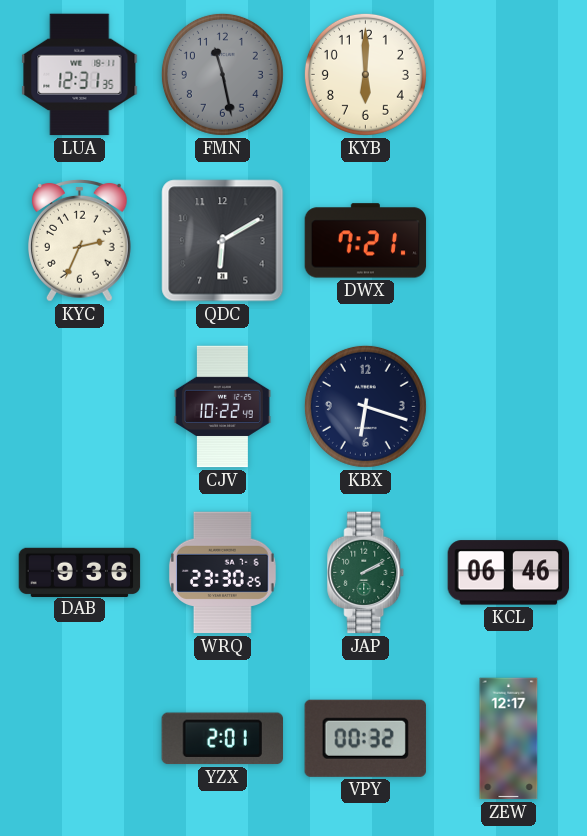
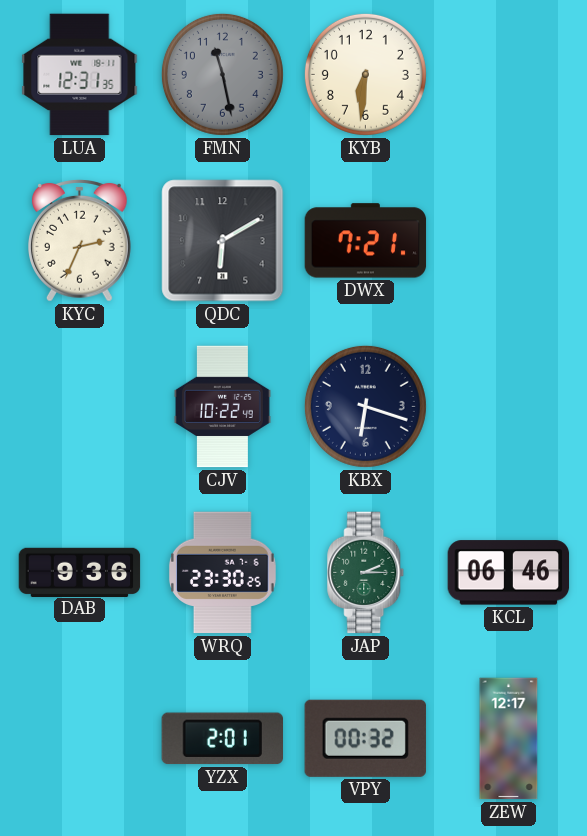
KYB: 6:00 -> 6:31 (365, 74)
JAP: 2:10 -> 2:15 (366, 573)
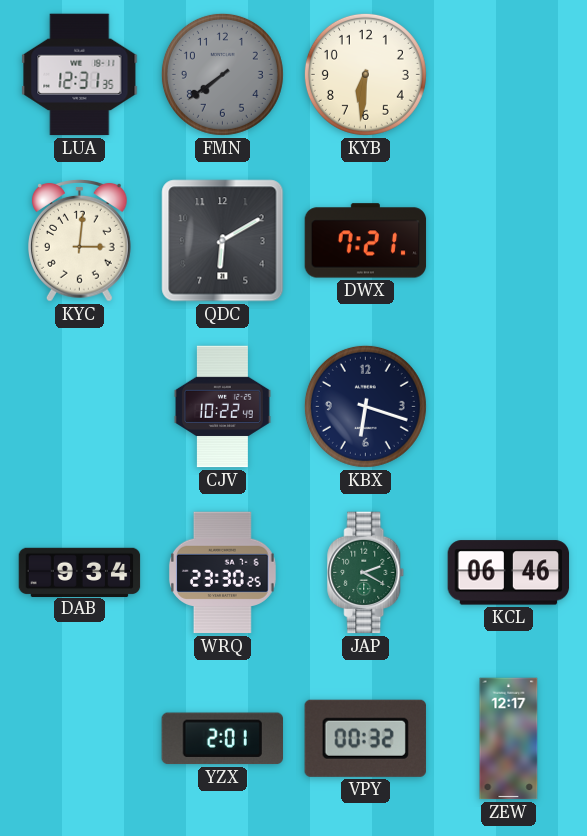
FMN: 11:28 -> 7:39 (222, 74)
KYC: 2:34 -> 3:01 (80, 241)
DAB: 9:36 -> 9:34 (80, 572)
JAP: 2:15 -> 2:20 (366, 573)
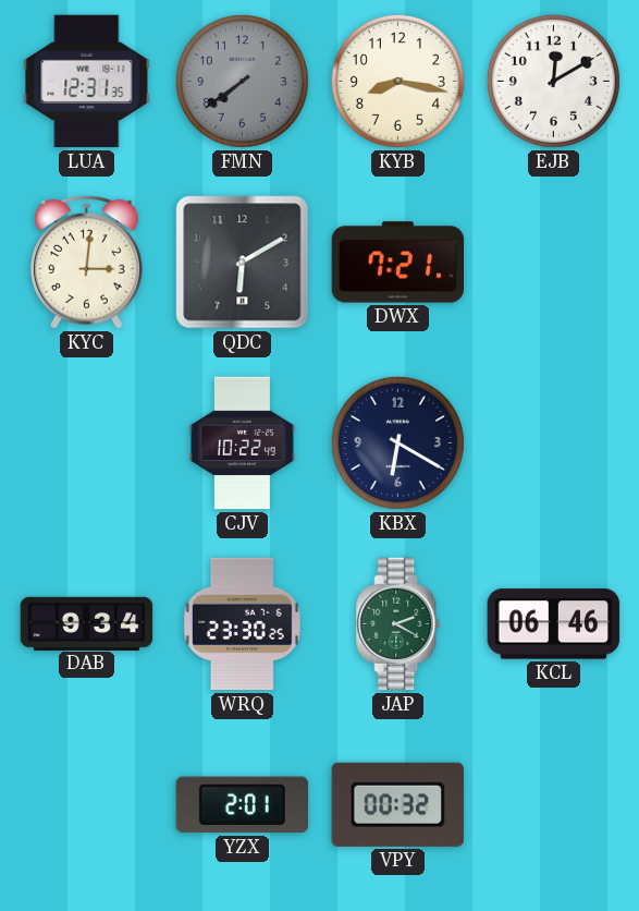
KYB: 6:31 -> 8:17 (397, 81)
EJB: none -> 12:10 (553, 81)
KBX: 6:18 -> 6:20 (397, 442)
ZEW: 12:17 -> none (509, 739)
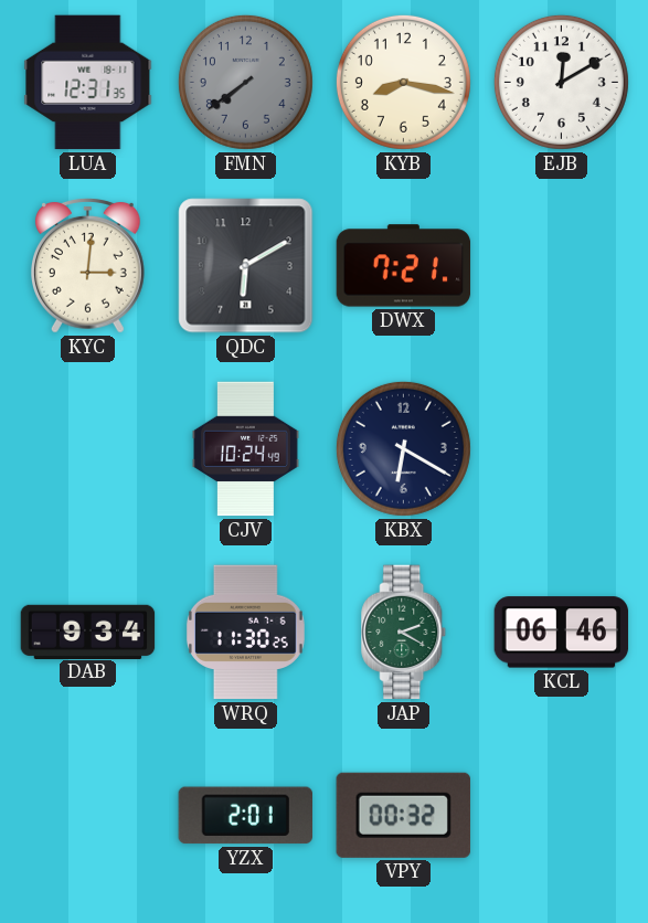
CJV: 10:22 -> 10:24 (245, 449)
WRQ: 23:30 -> 11:30 (245, 633)
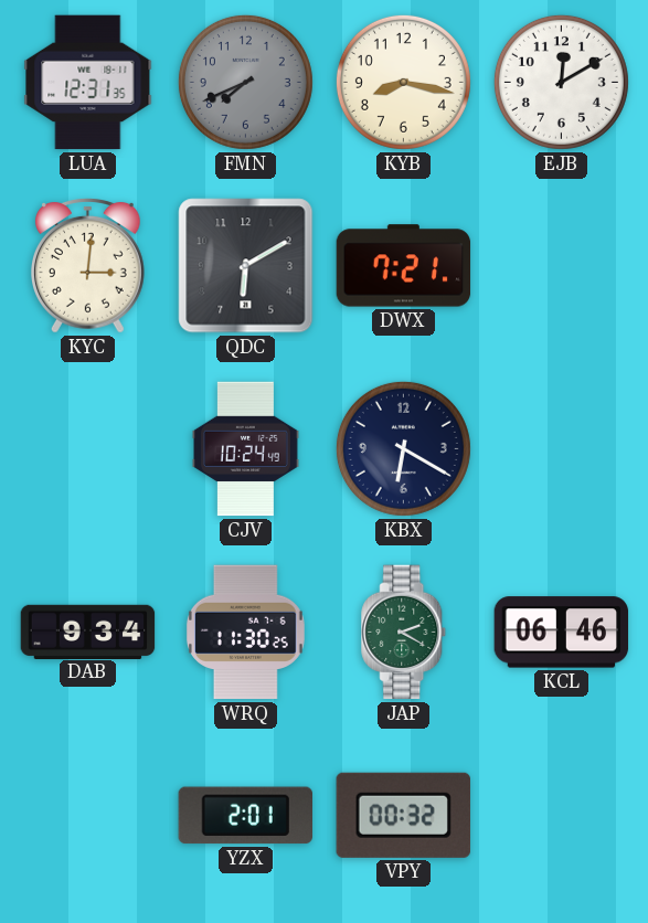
FMN: 7:39 -> 7:41 (245, 82)
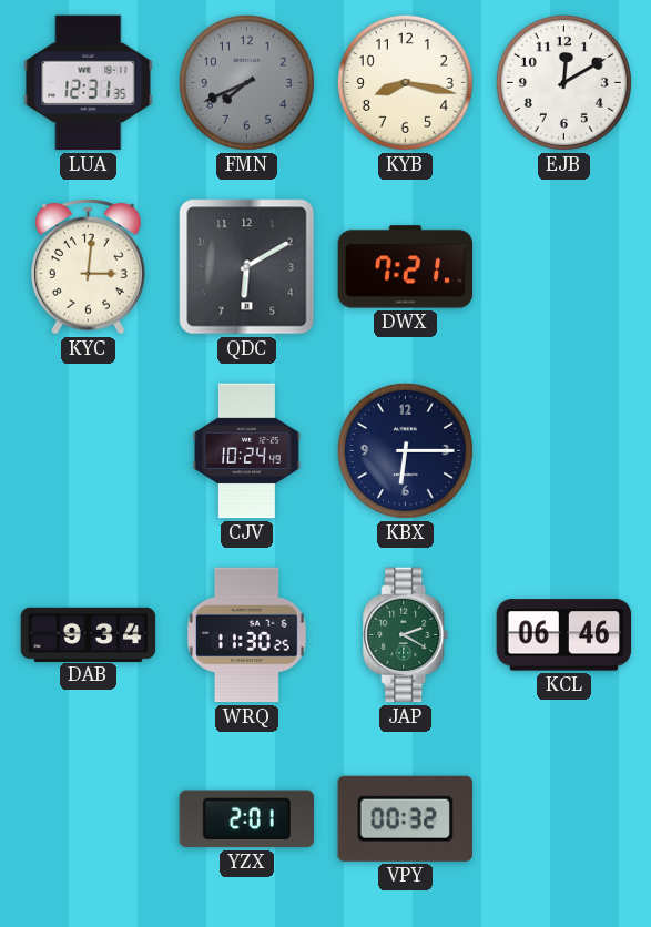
KBX: 6:20 -> 6:15 (405, 450)
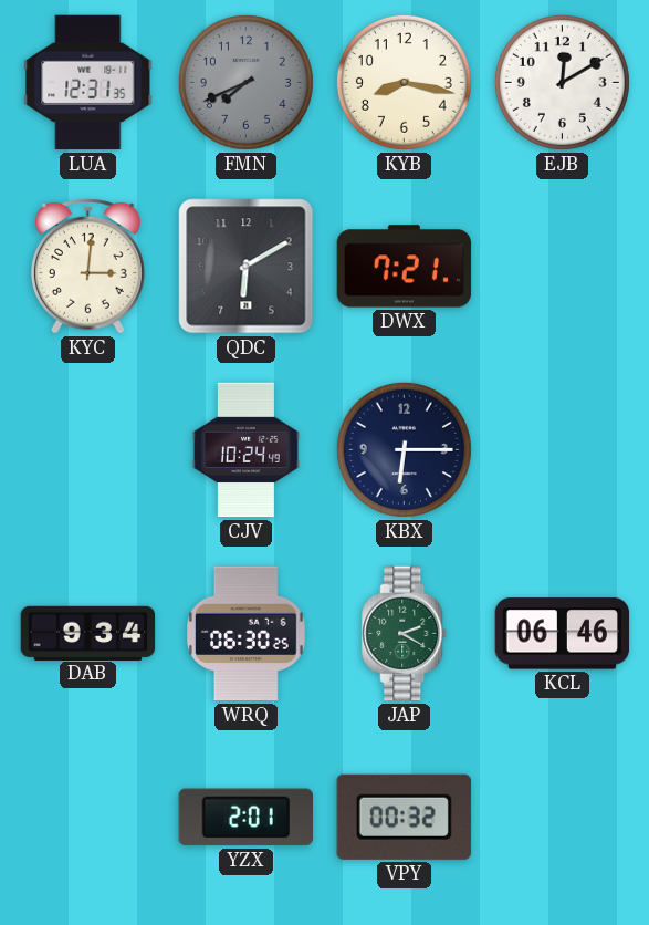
WRQ: 11:30 -> 06:30 (245, 634)
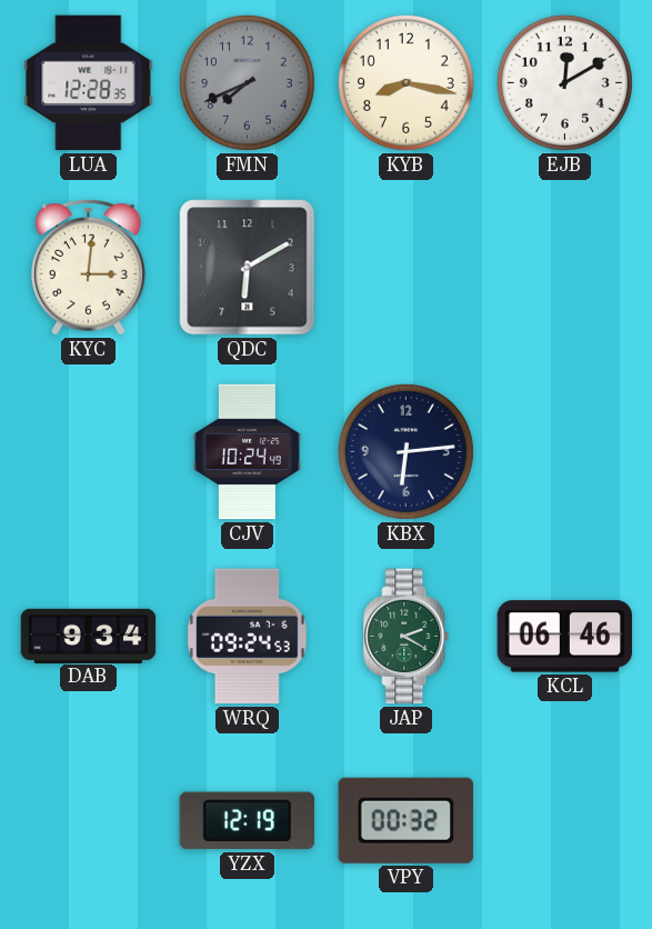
LUA: 12:31 -> 12:28 (89, 83)
DWX: 7:21 -> none (405, 267)
KBX: 6:15 -> 6:14 (405, 451)
WRQ: 06:30 -> 09:24 (247, 637)
YZX: 2:01 -> 12:19 (247, 821)
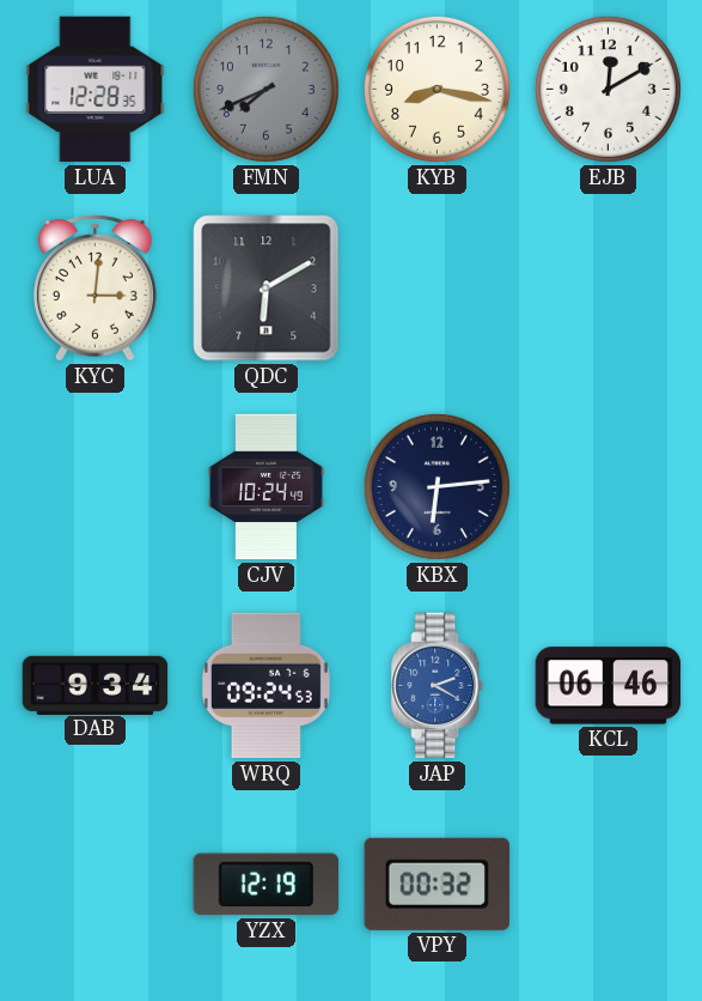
JAP dial: green -> blue (438, 686)
